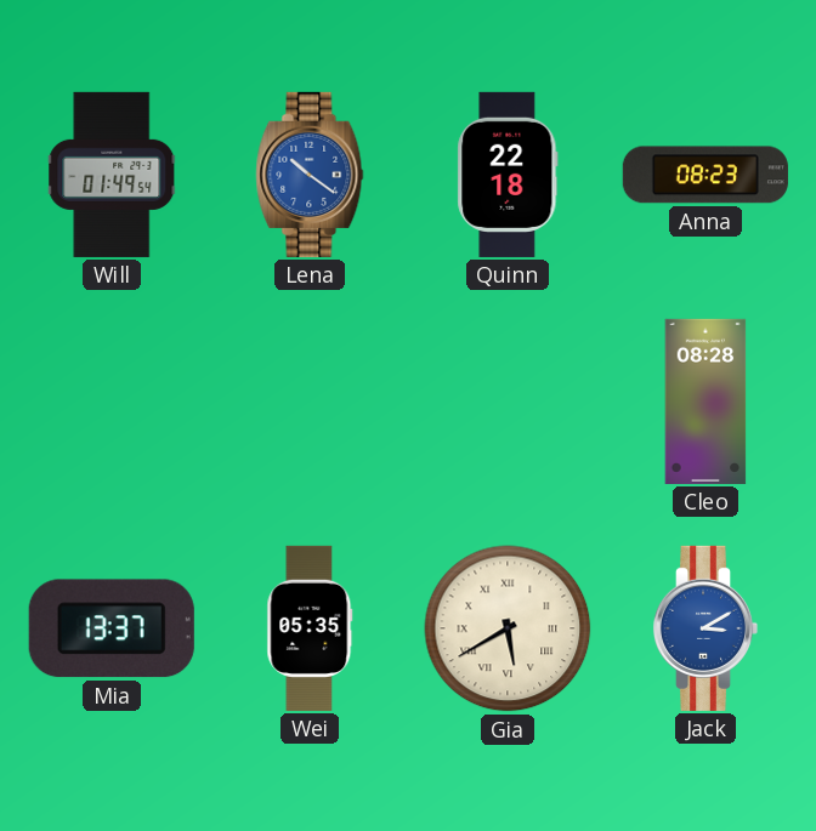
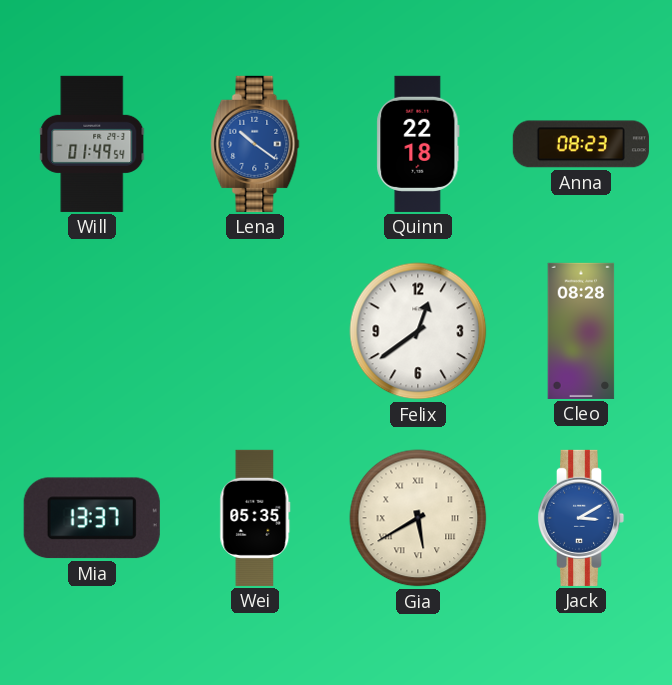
Felix: none -> 12:39 (418, 331)
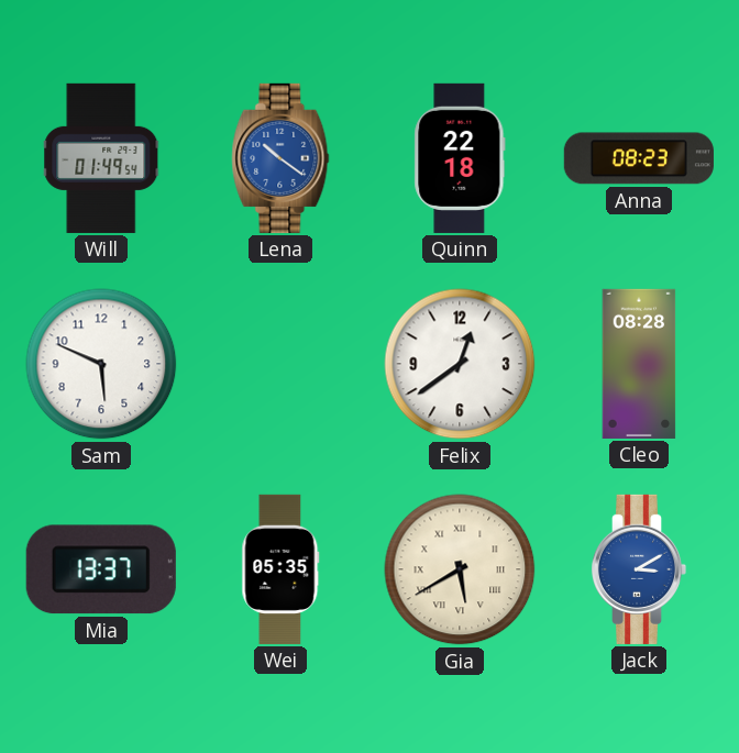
Sam: none -> 5:49 (101, 364)
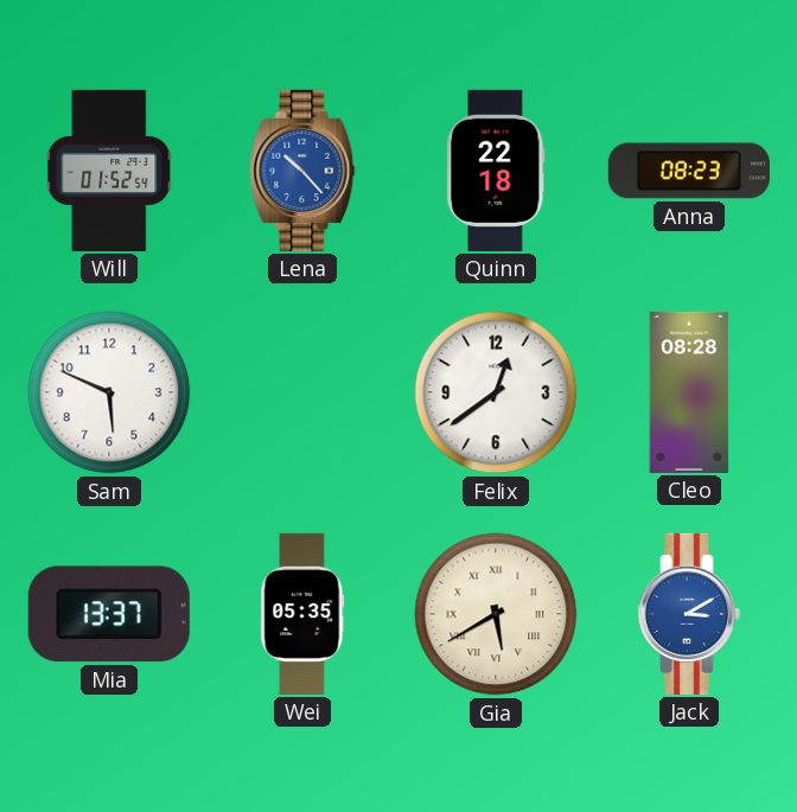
Will: 01:49 -> 01:52 (109, 171)
Lena: 10:21 -> 10:23 (302, 171)
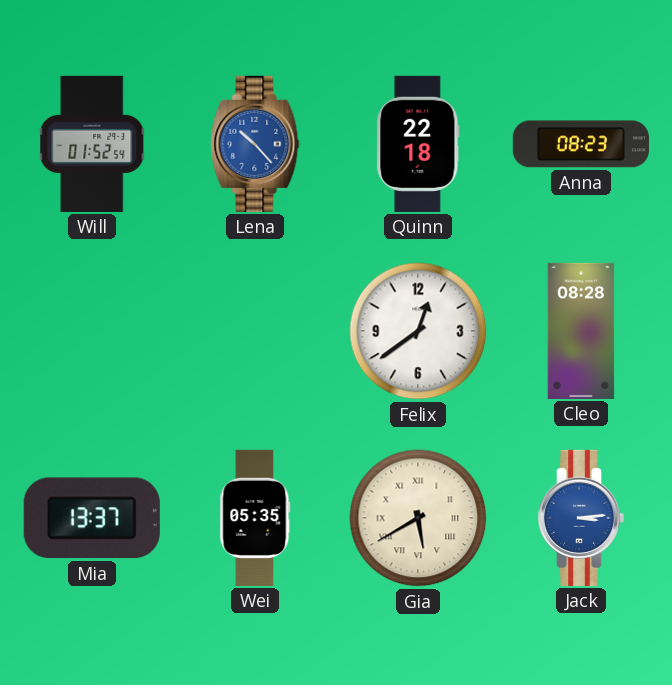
Sam: 5:49 -> none (109, 392)
Jack: 3:10 -> 3:14 (581, 518)
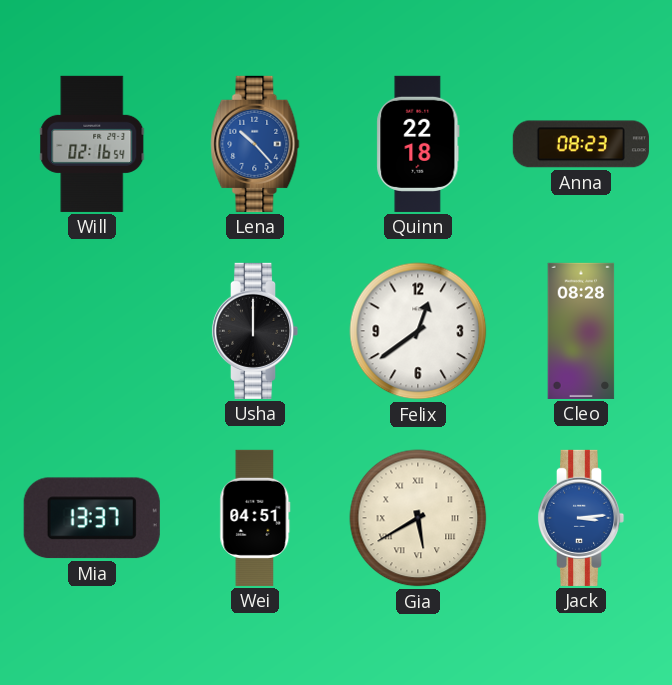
Will: 01:52 -> 02:16 (92, 144)
Usha: none -> 12:00 (255, 331)
Wei: 05:35 -> 04:51 (255, 518)
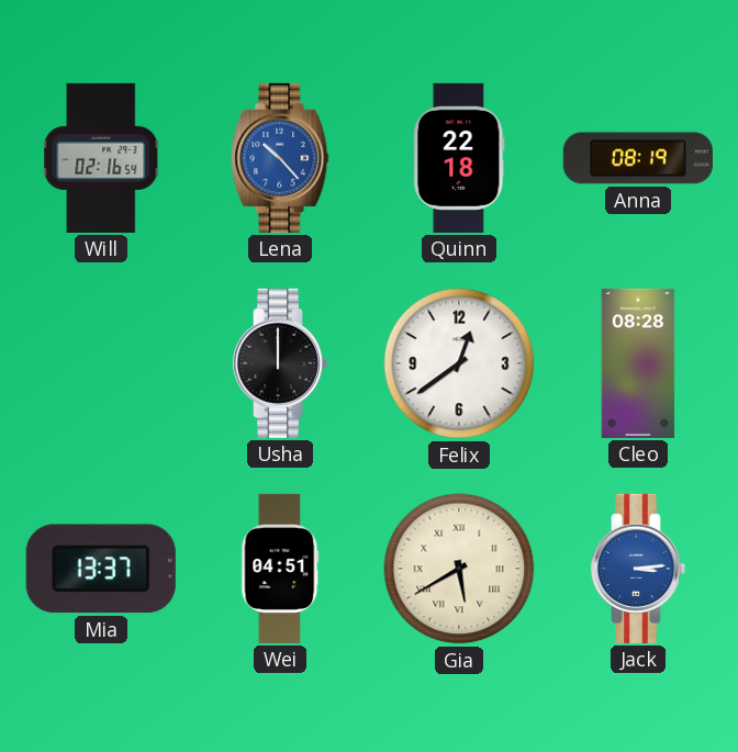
Anna: 08:23 -> 08:19 (638, 158)
